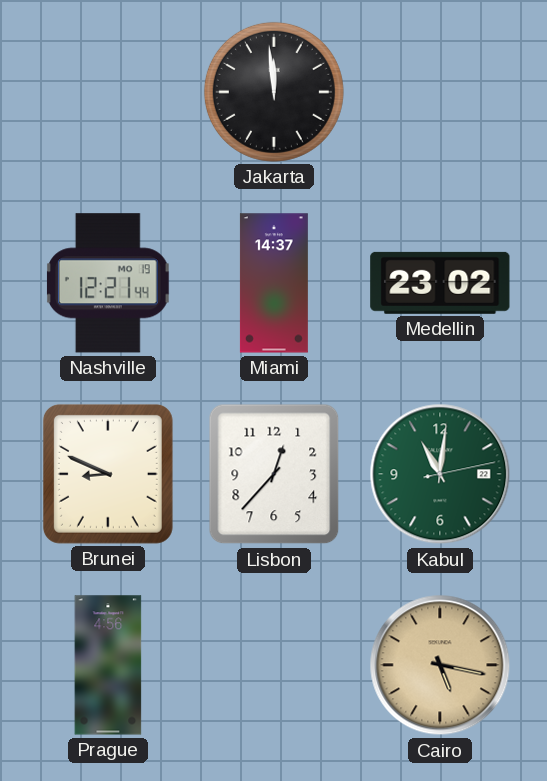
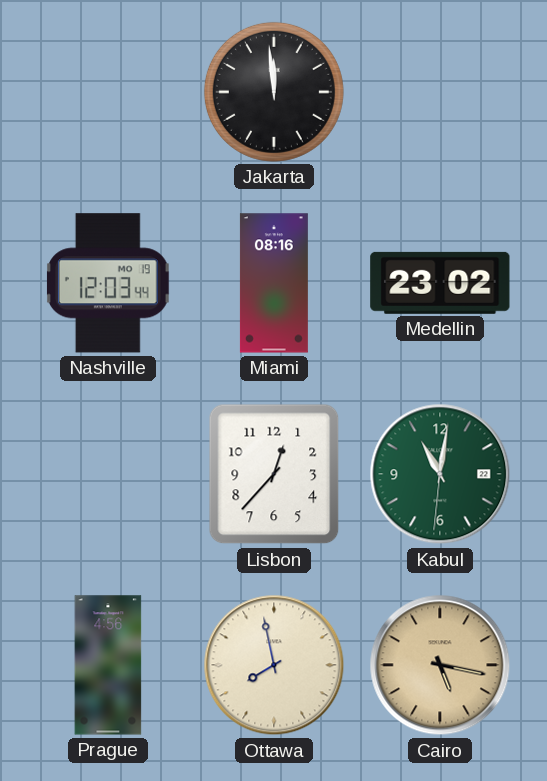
Nashville: 12:21 -> 12:03 (108, 283)
Miami: 14:37 -> 08:16 (274, 283)
Brunei: 8:49 -> none (108, 474)
Kabul: 11:01:13 -> 11:01:31 (440, 474)
Ottawa: none -> 7:58 (274, 665)
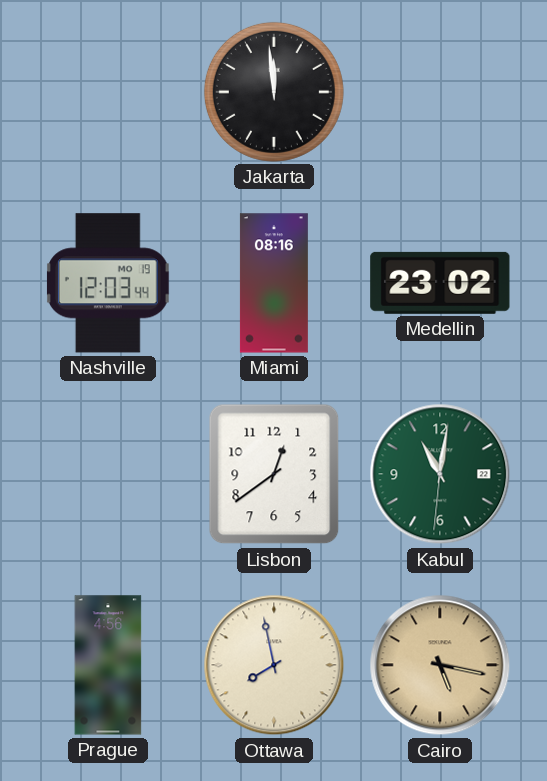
Lisbon: 12:37 -> 12:39 (274, 474)
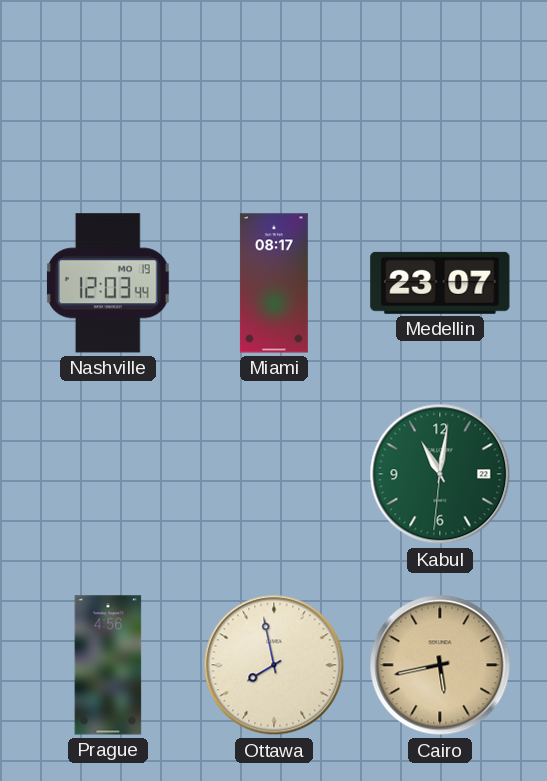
Jakarta: 11:59 -> none (274, 92)
Miami: 08:16 -> 08:17 (274, 283)
Medellin: 23:02 -> 23:07 (440, 283)
Lisbon: 12:39 -> none (274, 474)
Cairo: 5:17 -> 5:43 (440, 665)
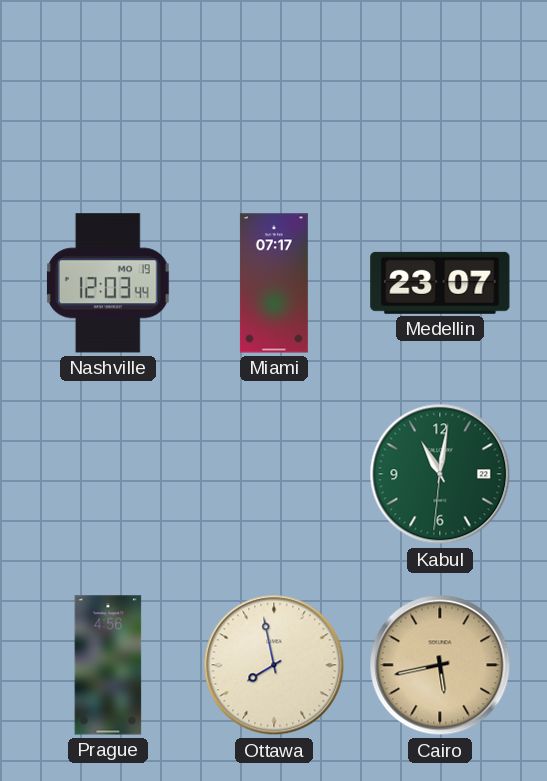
Miami: 08:17 -> 07:17 (274, 283)
